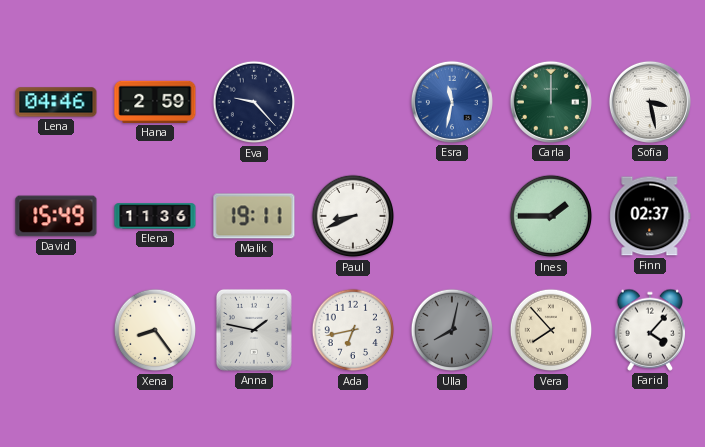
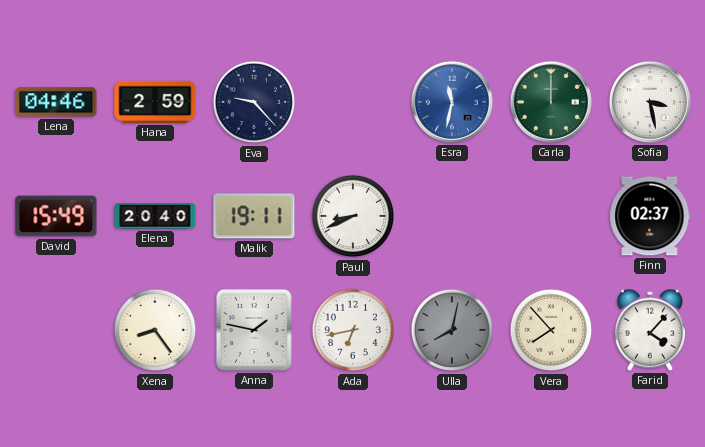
Elena: 11:36 -> 20:40 (155, 216)
Ines: 1:45 -> none (551, 216)
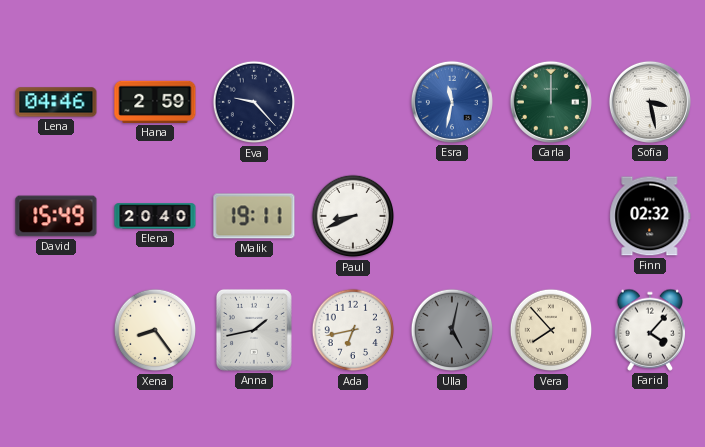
Finn: 02:37 -> 02:32 (650, 216)
Anna: 1:47 -> 1:43 (254, 330)
Ulla: 8:02 -> 5:02 (452, 330)
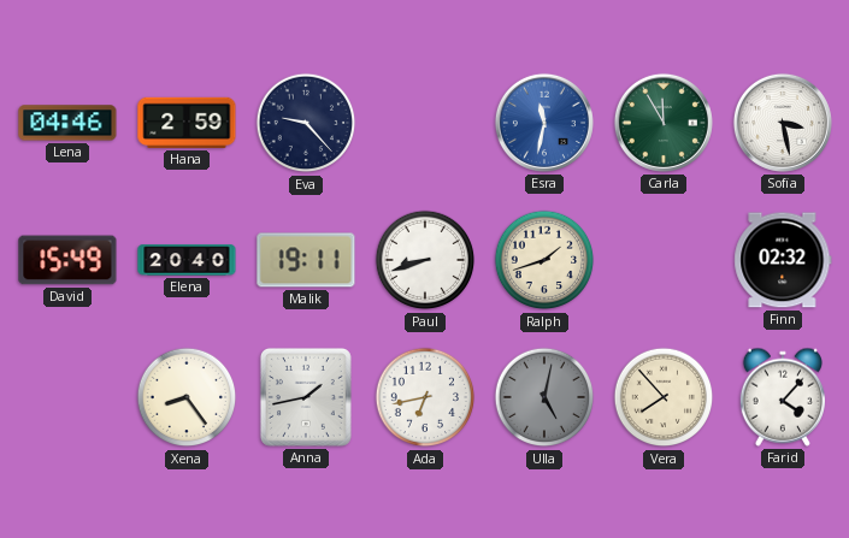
Carla: 12:00 -> 11:55 (664, 123)
Paul: 8:41 -> 8:42 (425, 260)
Ralph: none -> 1:42 (544, 260)
